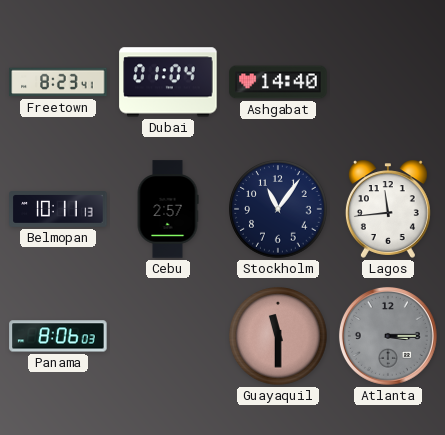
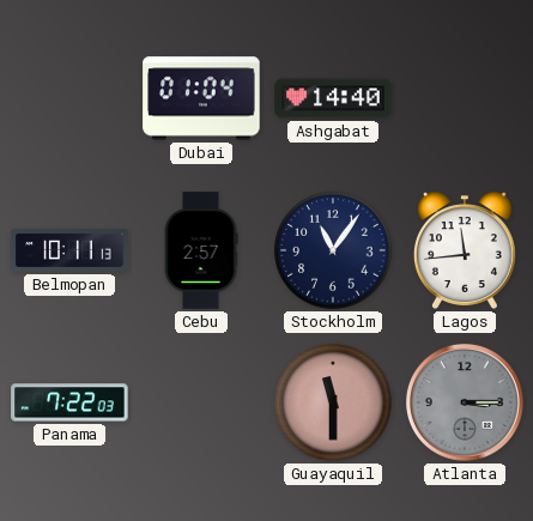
Freetown: 8:23 -> none (58, 82)
Panama: 8:06 -> 7:22 (69, 402)
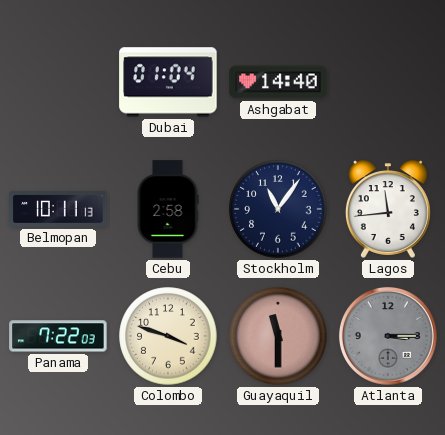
Cebu: 2:57 -> 2:58 (168, 209)
Colombo: none -> 3:48 (168, 336)
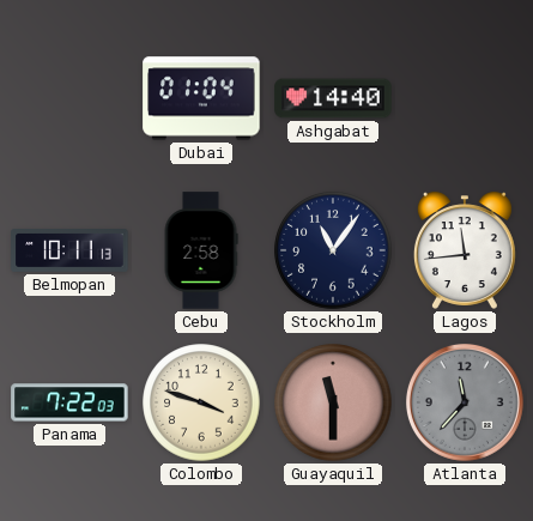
Atlanta: 3:15 -> 11:37 (465, 402)
